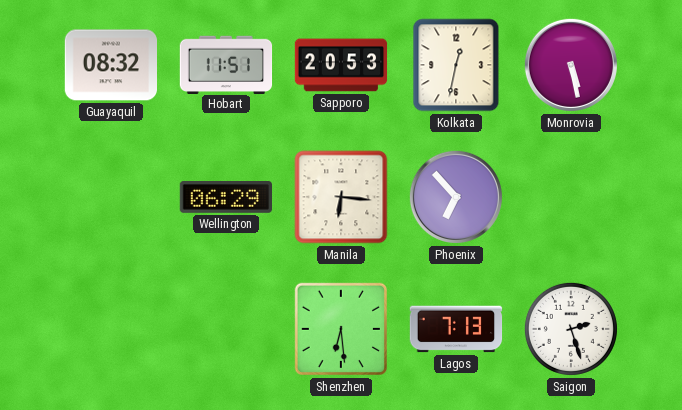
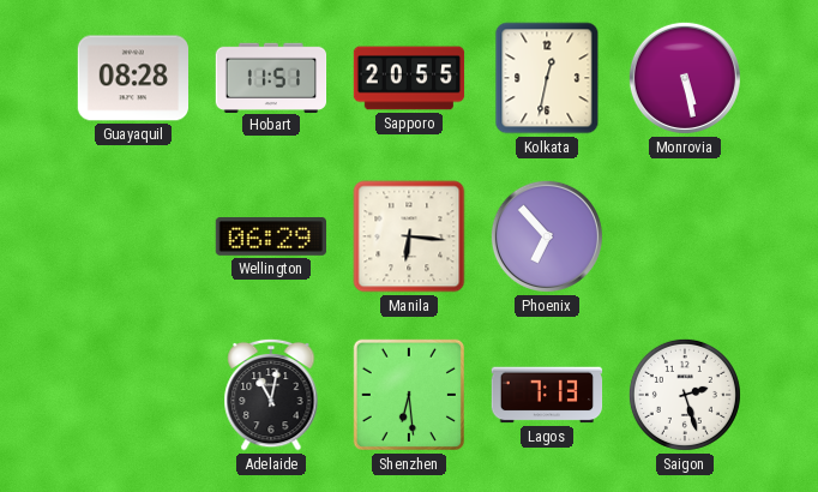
Guayaquil: 08:32 -> 08:28 (133, 78)
Sapporo: 20:53 -> 20:55 (409, 78)
Adelaide: none -> 11:02 (271, 395)
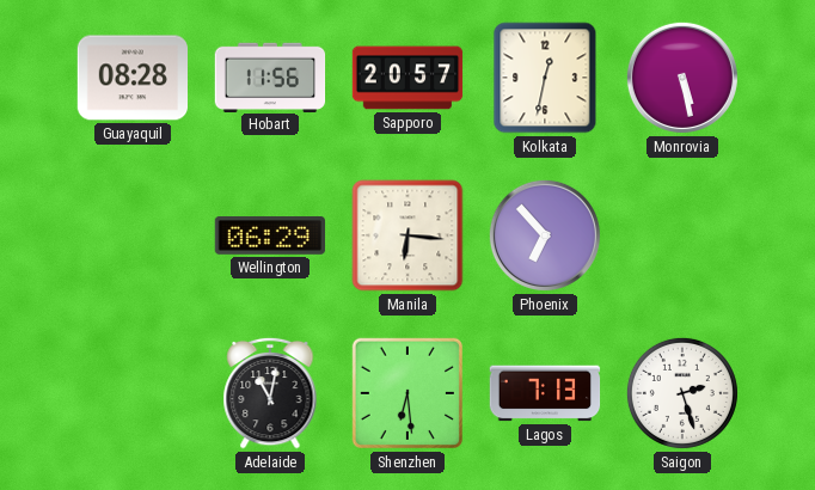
Hobart: 11:51 -> 11:56 (270, 76)
Sapporo: 20:55 -> 20:57 (407, 78)
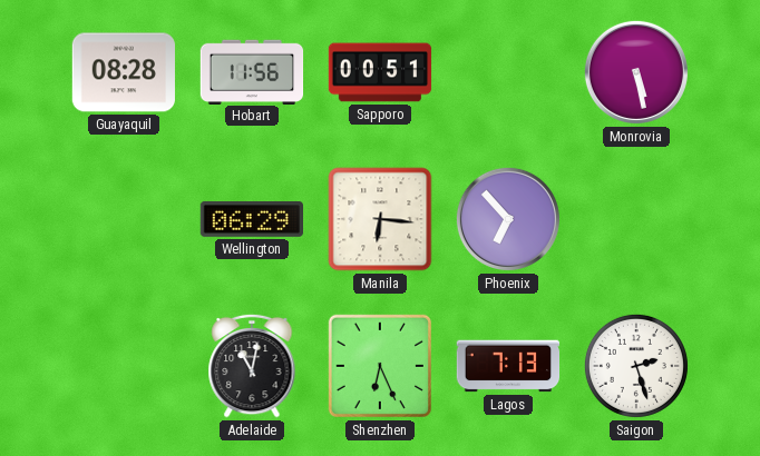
Sapporo: 20:57 -> 00:51 (380, 72)
Kolkata: 12:32 -> none (545, 78)
Shenzhen: 6:29 -> 6:26 (380, 366)
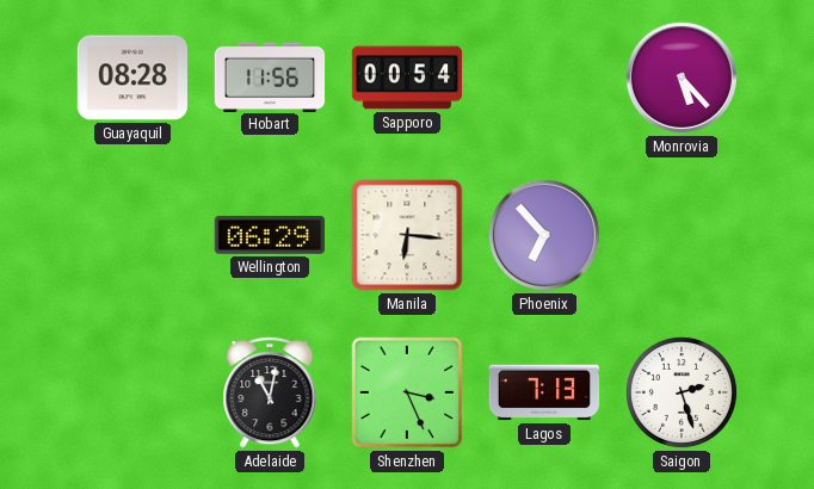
Sapporo: 00:51 -> 00:54 (407, 78)
Monrovia: 5:28 -> 5:23 (682, 78)
Shenzhen: 6:26 -> 3:26 (407, 392)
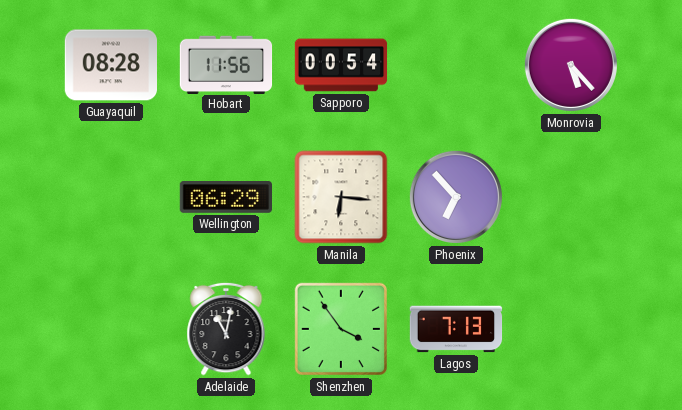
Shenzhen: 3:26 -> 3:54 (341, 329)
Saigon: 2:27 -> none (682, 392)
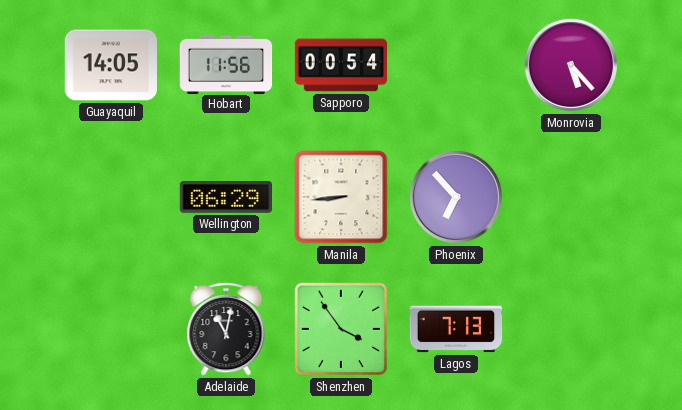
Guayaquil: 08:28 -> 14:05 (111, 65)
Manila: 6:16 -> 8:44 (341, 197)
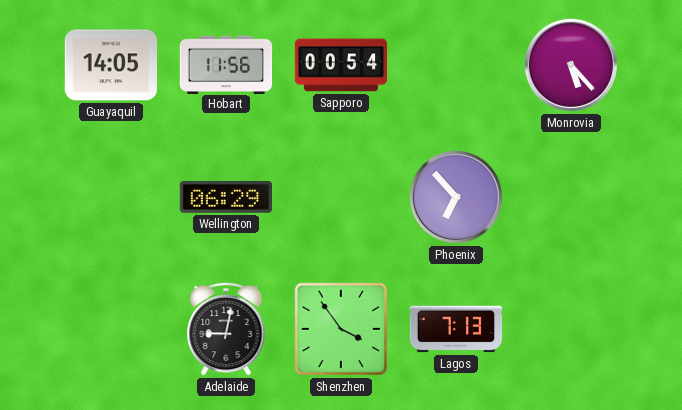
Manila: 8:44 -> none (341, 197)
Adelaide: 11:02 -> 9:02 (226, 329)
